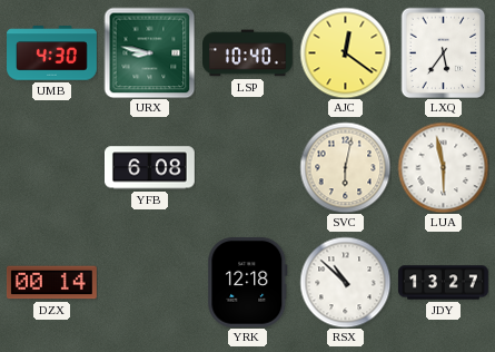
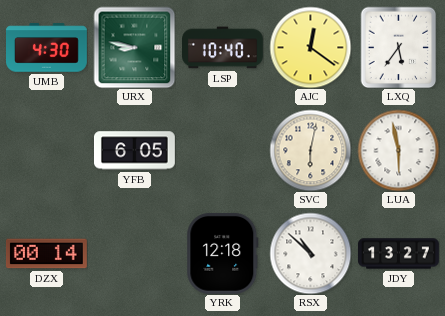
YFB: 6:08 -> 6:05 (135, 151)
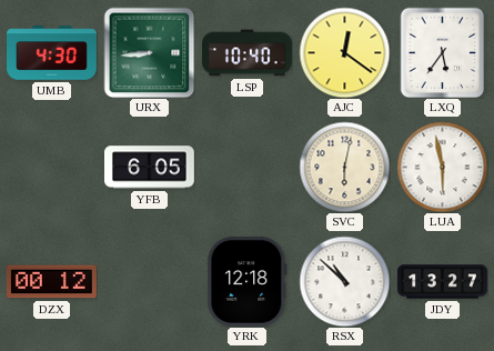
URX: 8:47 -> 8:44 (149, 52)
DZX: 00:14 -> 00:12 (51, 282)
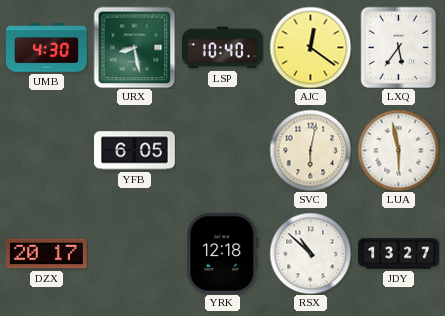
URX: 8:44 -> 8:28 (134, 47)
DZX: 00:12 -> 20:17 (46, 254)
